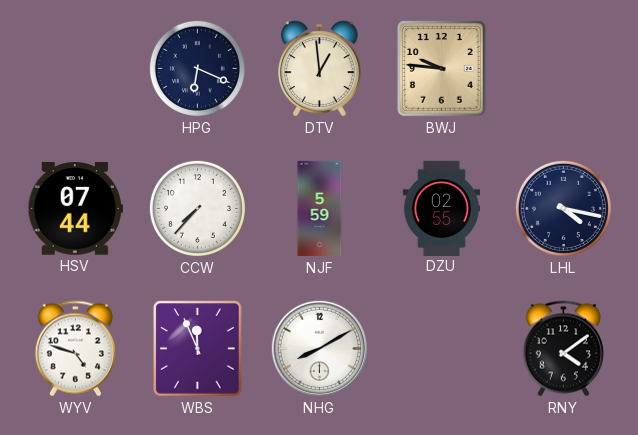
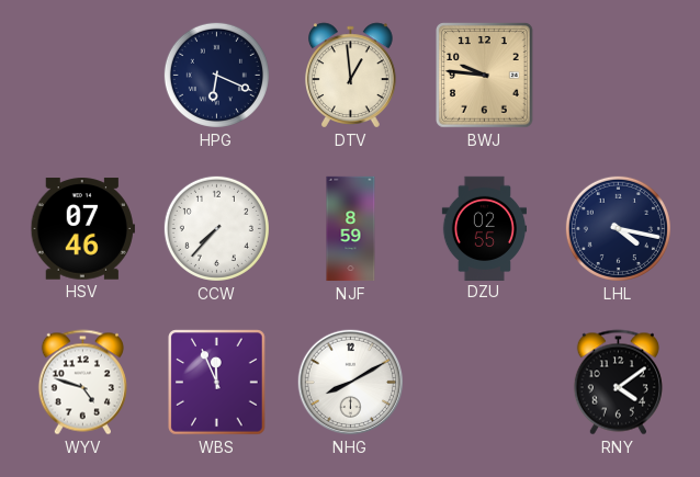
HSV: 07:44 -> 07:46 (82, 229)
NJF: 5:59 -> 8:59 (351, 229)
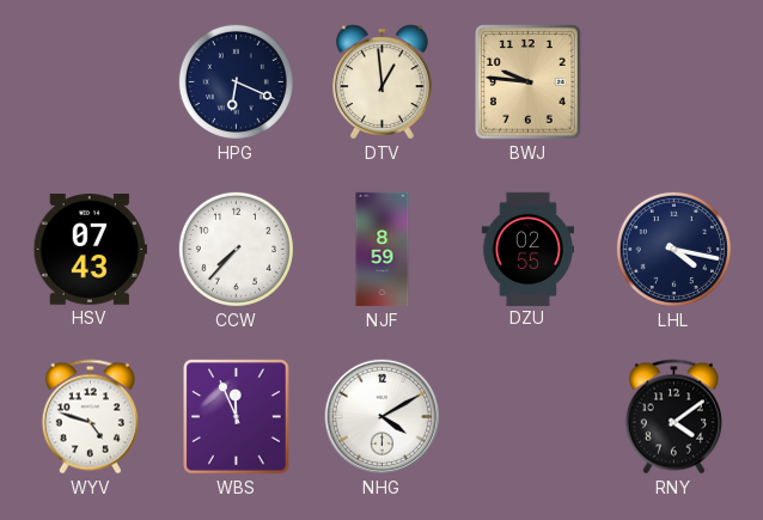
HSV: 07:46 -> 07:43 (90, 250)
NHG: 8:10 -> 4:10 (383, 417)
